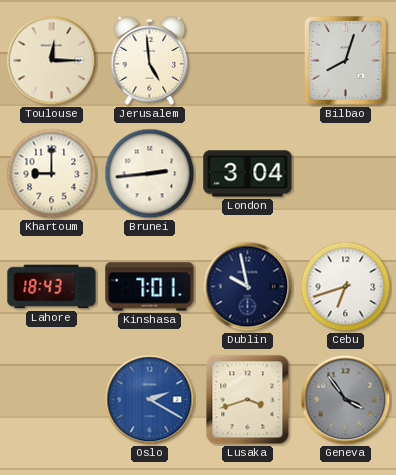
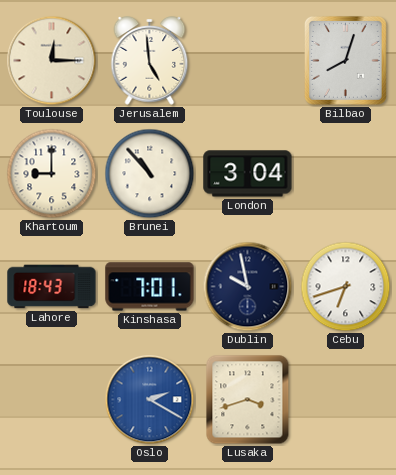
Brunei: 2:44 -> 10:53 (150, 174)
Geneva: 3:54 -> none (346, 400)
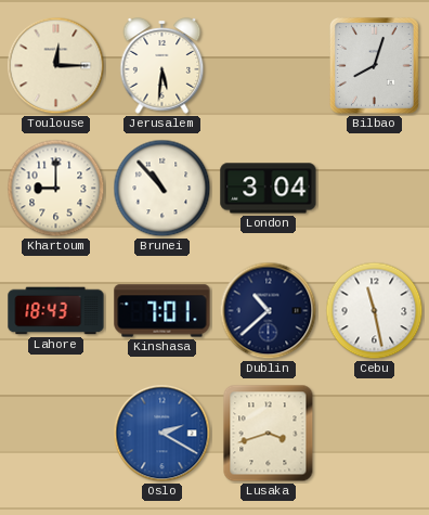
Jerusalem: 4:59 -> 5:31 (162, 66)
Dublin: 9:58 -> 10:38 (269, 311)
Cebu: 6:42 -> 11:28 (375, 311)
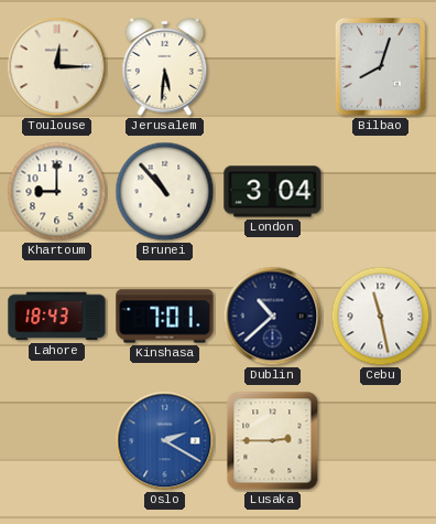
Lusaka: 3:42 -> 2:45 (273, 441)
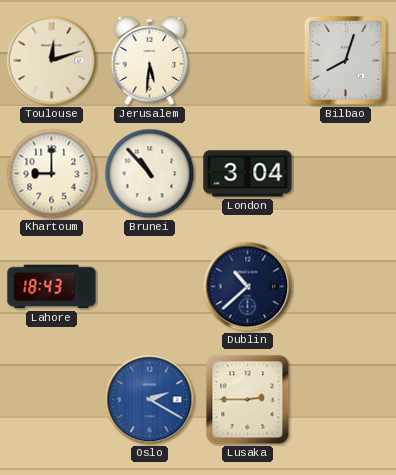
Toulouse: 12:15 -> 12:12 (52, 61)
Kinshasa: 7:01 -> none (165, 317)
Cebu: 11:28 -> none (381, 317)
